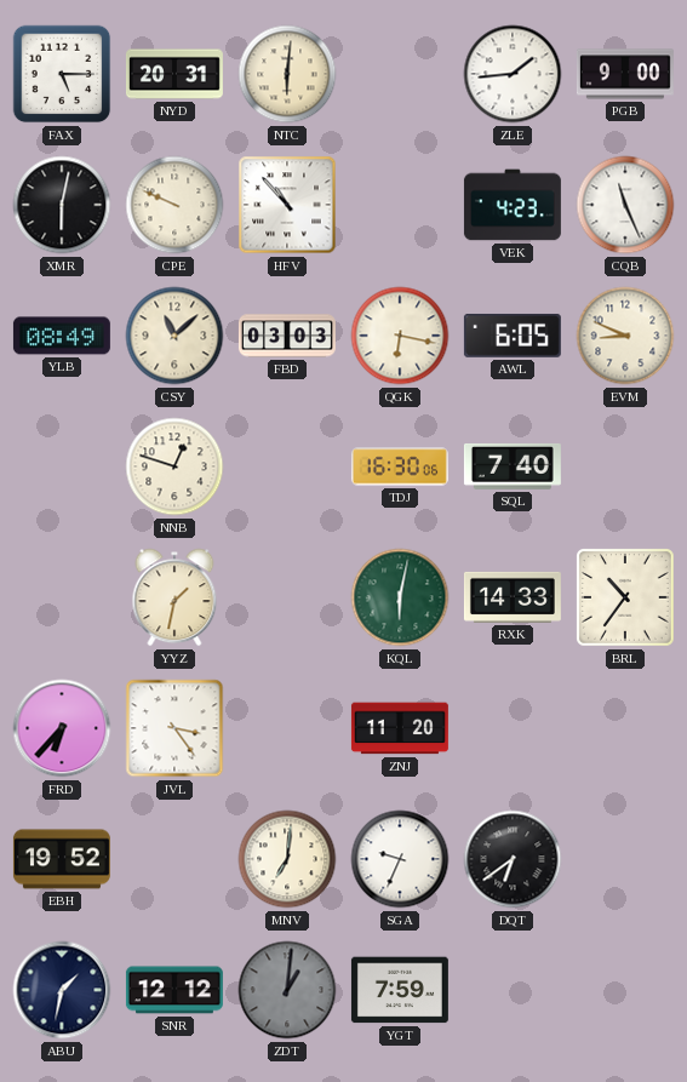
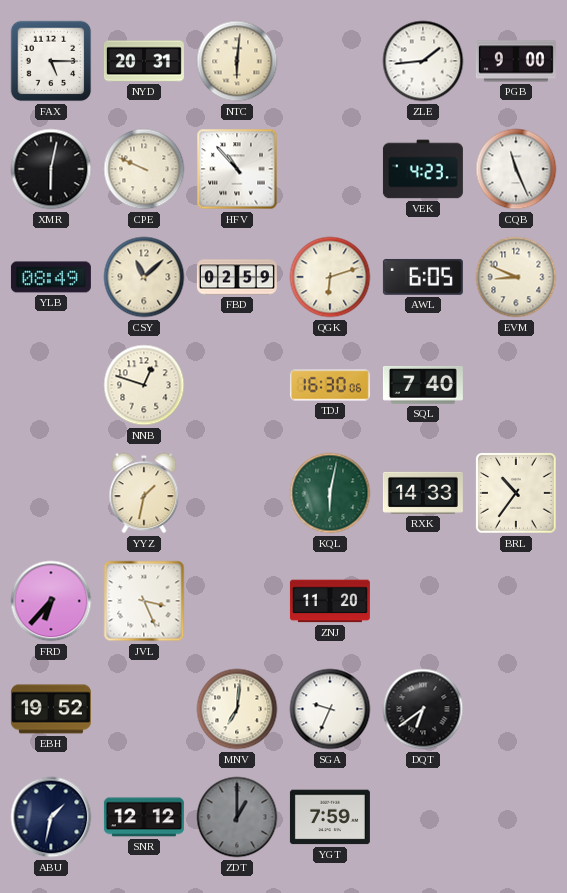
FBD: 03:03 -> 02:59 (237, 277)
QGK: 6:17 -> 6:12 (330, 277)
JVL: 3:24 -> 3:26 (144, 601)
ZDT: 1:01 -> 1:00 (237, 817)
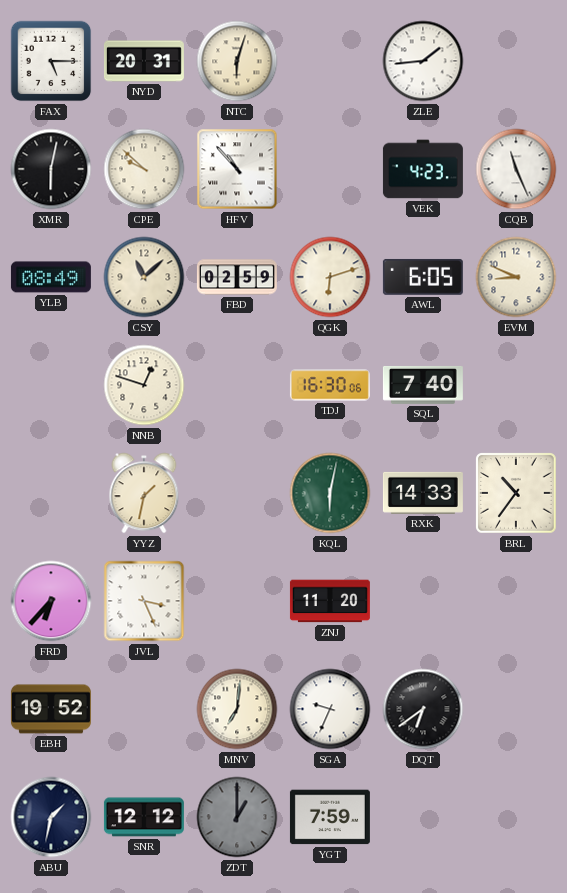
NTC: 6:01 -> 6:03 (237, 61)
PGB: 9:00 -> none (516, 61)
CPE: 9:49 -> 9:52 (144, 169)
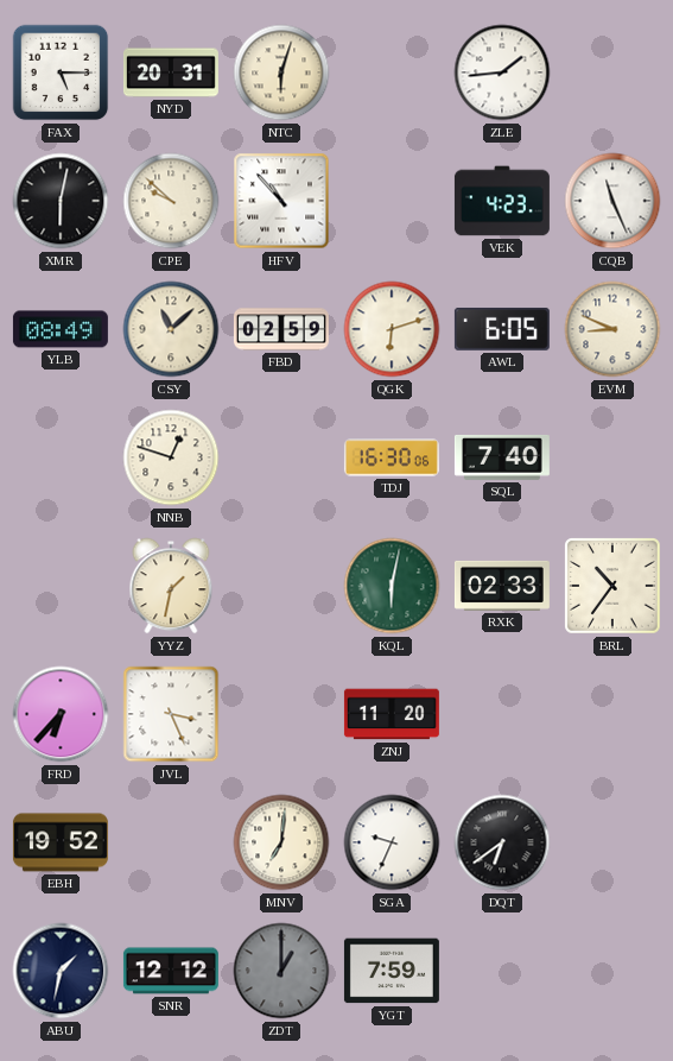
RXK: 14:33 -> 02:33 (502, 586)
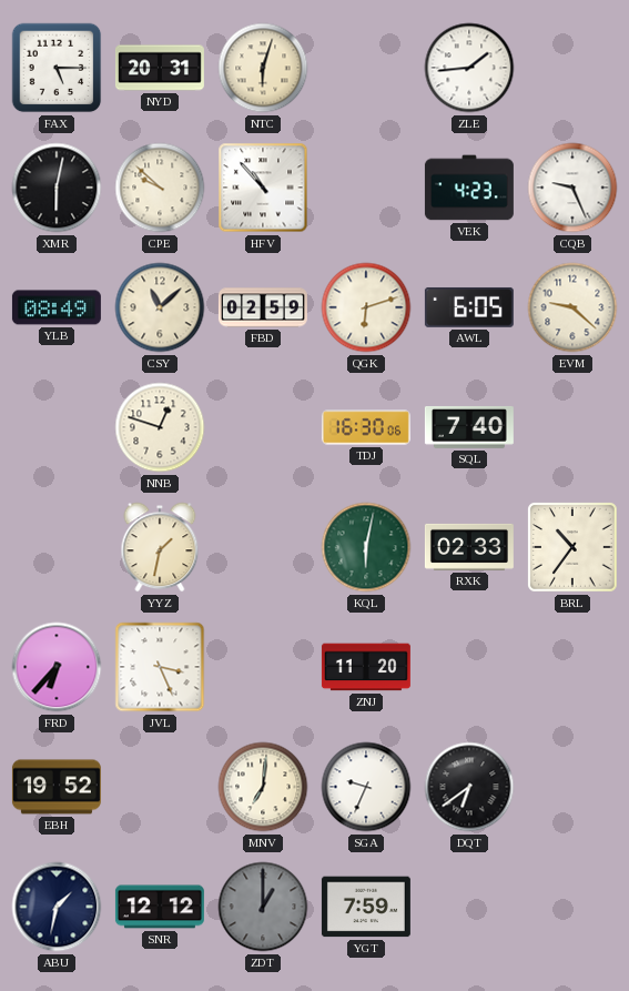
CQB: 11:26 -> 9:26 (572, 188)
EVM: 8:49 -> 9:22 (572, 307)
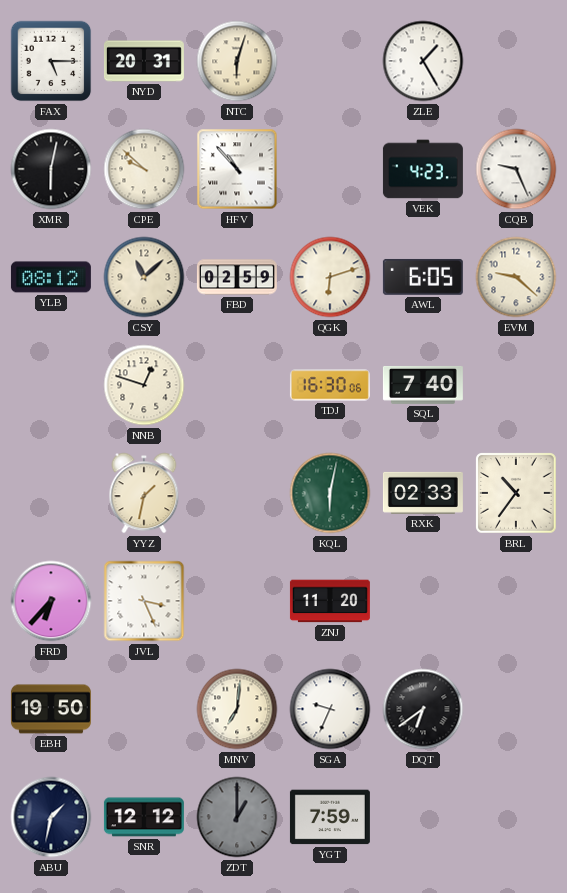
ZLE: 1:44 -> 1:25 (423, 61)
YLB: 08:49 -> 08:12 (51, 277)
EBH: 19:52 -> 19:50 (51, 709)
